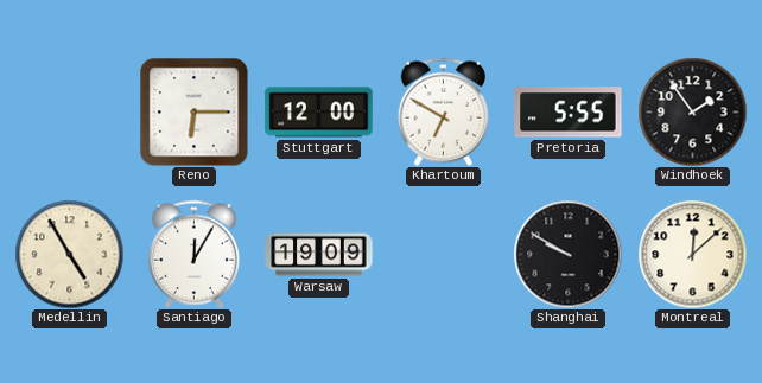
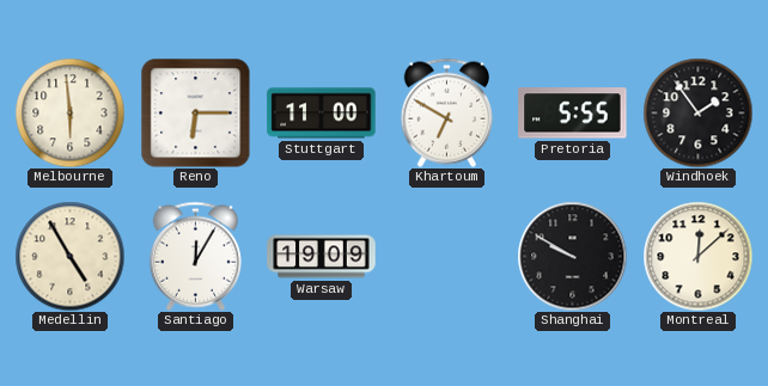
Melbourne: none -> 5:59 (69, 112)
Stuttgart: 12:00 -> 11:00 (322, 114)
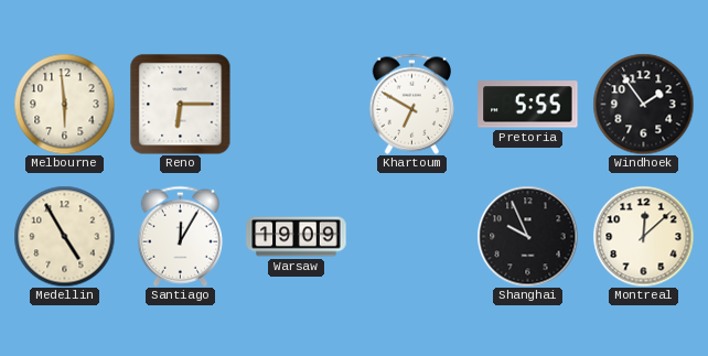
Stuttgart: 11:00 -> none (322, 114)
Shanghai: 9:50 -> 9:56 (527, 236)
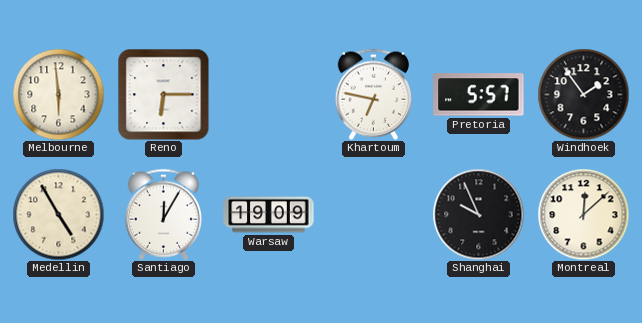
Khartoum: 6:50 -> 6:47 (373, 94)
Pretoria: 5:55 -> 5:57 (479, 95)
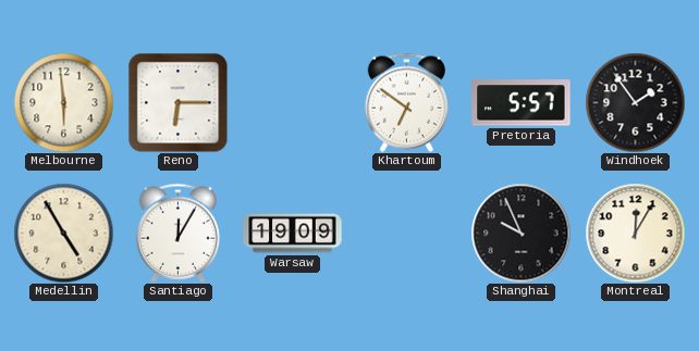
Khartoum: 6:47 -> 6:51 (406, 102)
Montreal: 12:08 -> 12:05 (635, 233)
